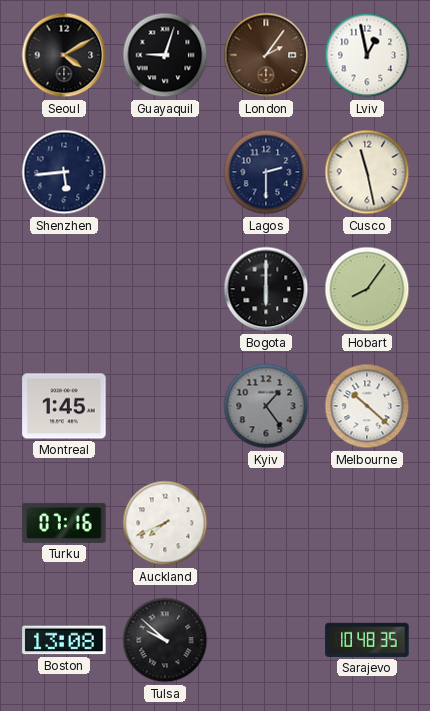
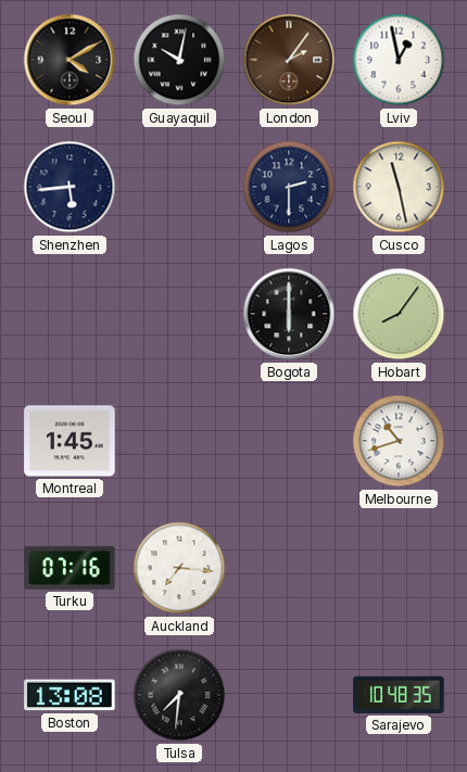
Guayaquil: 9:03 -> 10:02 (179, 60)
Kyiv: 1:24 -> none (266, 406)
Melbourne: 10:22 -> 10:42 (399, 441)
Auckland: 7:41 -> 7:16 (179, 568)
Tulsa: 9:52 -> 7:31 (179, 695)
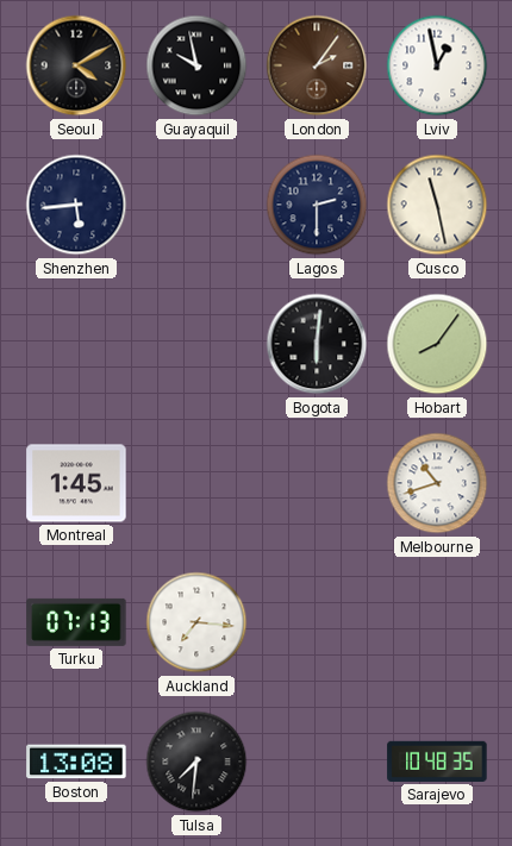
Guayaquil: 10:02 -> 9:58 (196, 65)
Bogota: 6:00 -> 6:01 (317, 344)
Turku: 07:16 -> 07:13 (76, 622)
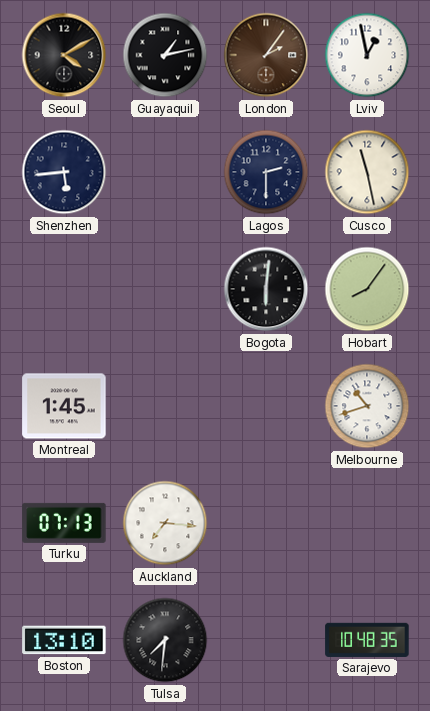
Guayaquil: 9:58 -> 1:13 (165, 55)
Boston: 13:08 -> 13:10 (64, 640)
